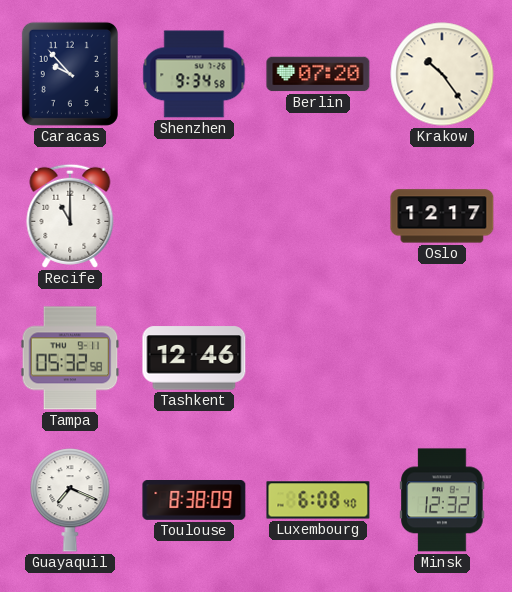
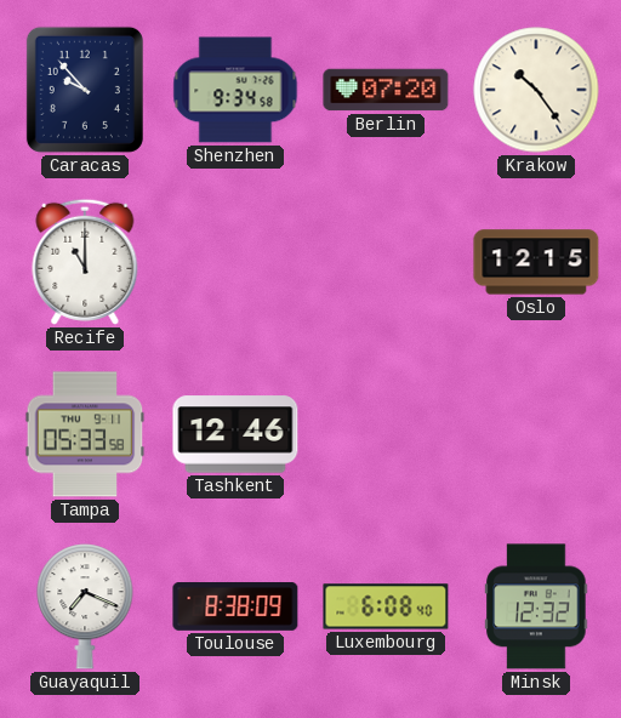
Oslo: 12:17 -> 12:15 (536, 262)
Tampa: 05:32 -> 05:33 (85, 434)
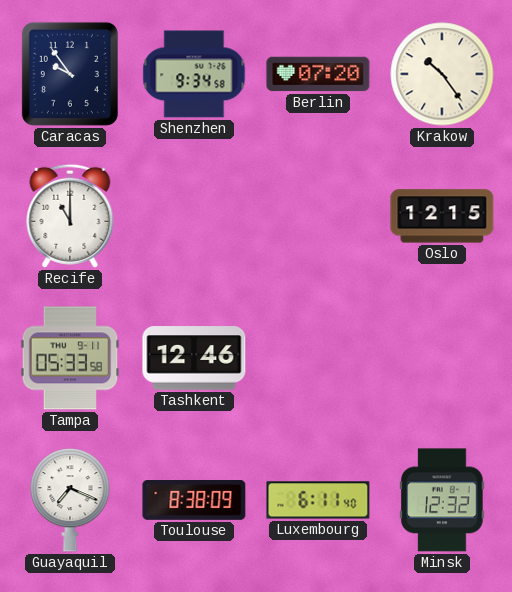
Caracas: 9:53 -> 9:54 (70, 74)
Luxembourg: 6:08 -> 6:11 (318, 500)
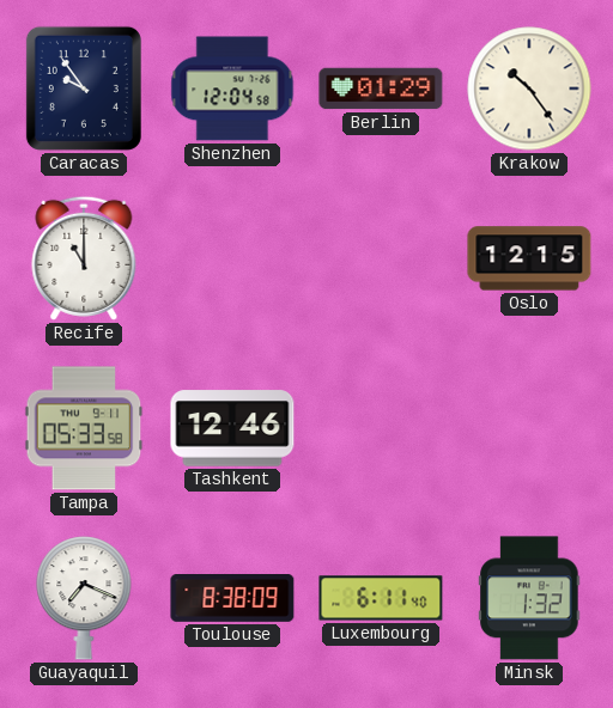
Shenzhen: 9:34 -> 12:04 (232, 89)
Berlin: 07:20 -> 01:29 (381, 89)
Minsk: 12:32 -> 1:32 (529, 598)
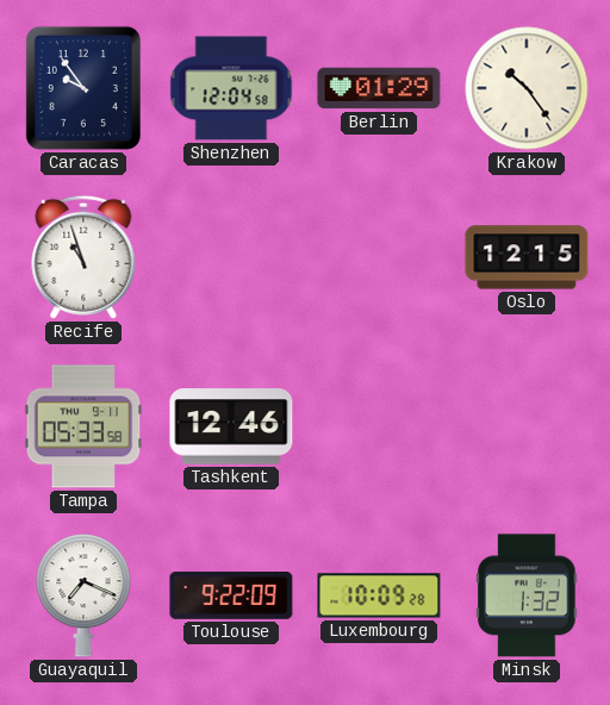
Recife: 11:00 -> 10:57 (83, 257)
Toulouse: 8:38 -> 9:22 (231, 597)
Luxembourg: 6:11 -> 10:09 (379, 595)
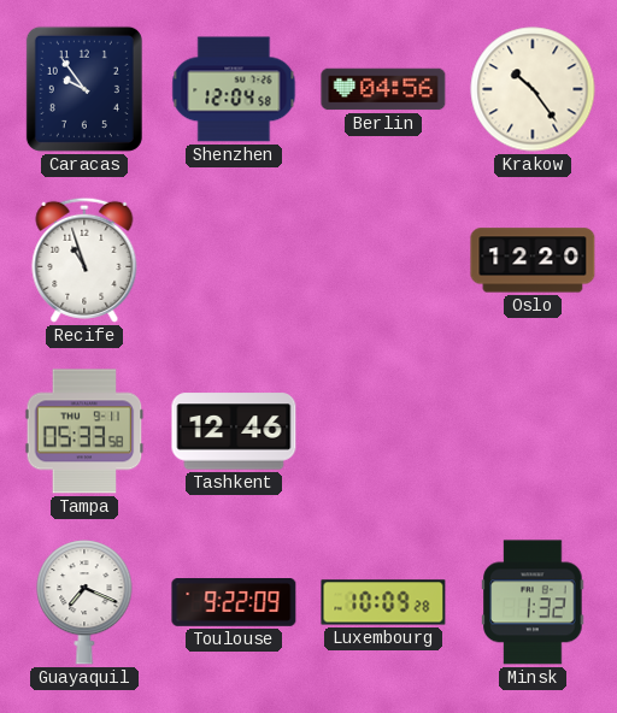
Berlin: 01:29 -> 04:56 (383, 89)
Oslo: 12:15 -> 12:20 (533, 260)
